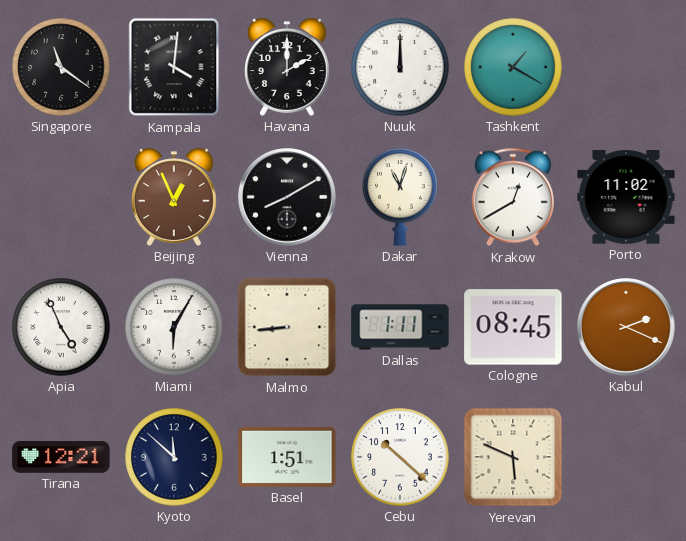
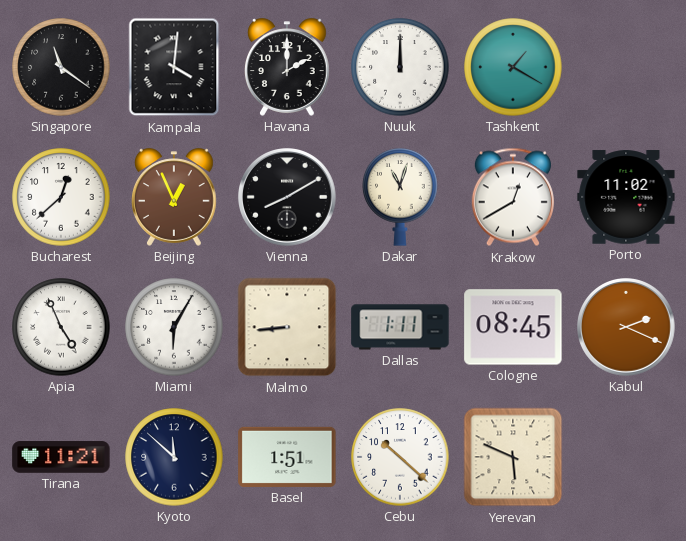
Bucharest: none -> 12:38 (61, 197)
Tirana: 12:21 -> 11:21 (61, 457)
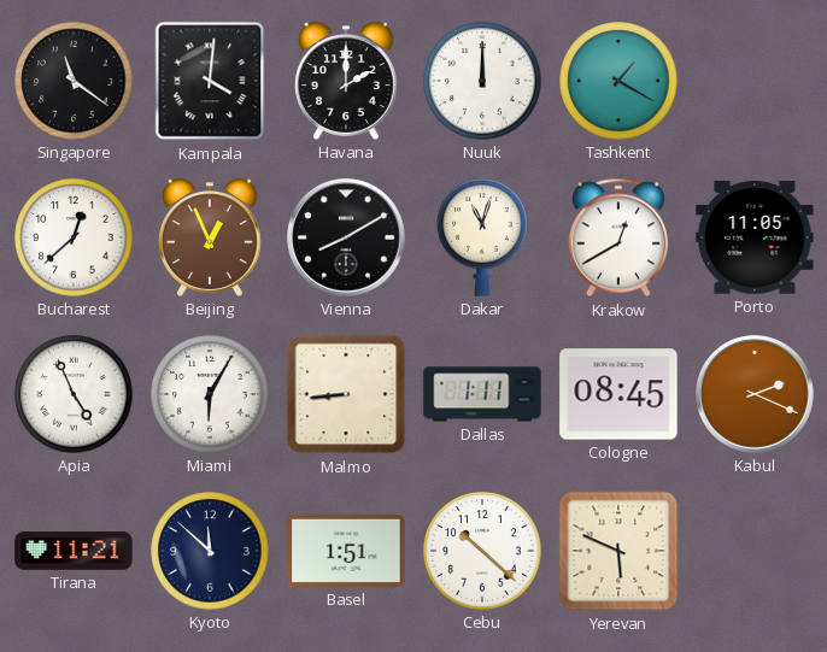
Porto: 11:02 -> 11:05 (755, 237)
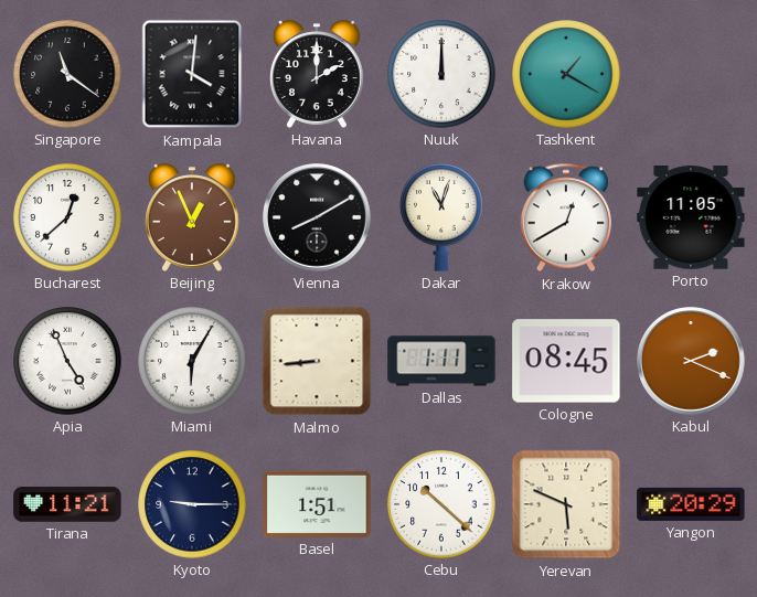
Kyoto: 11:52 -> 9:15 (192, 504)
Yangon: none -> 20:29 (691, 504)
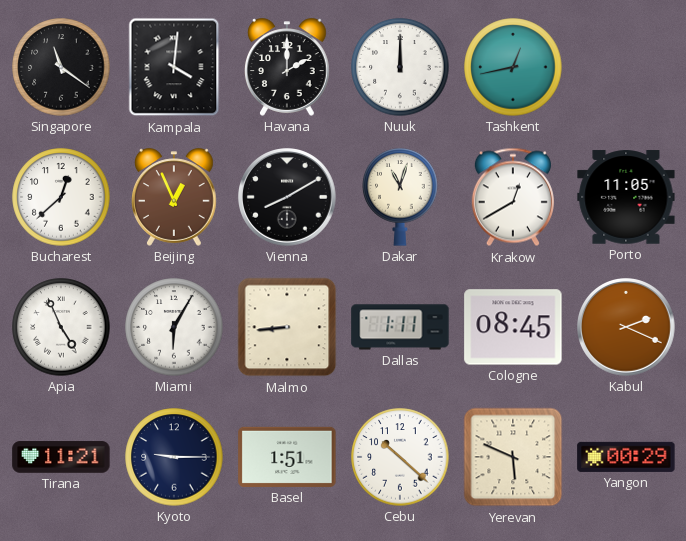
Tashkent: 1:20 -> 12:43 (513, 67)
Yangon: 20:29 -> 00:29 (626, 457)
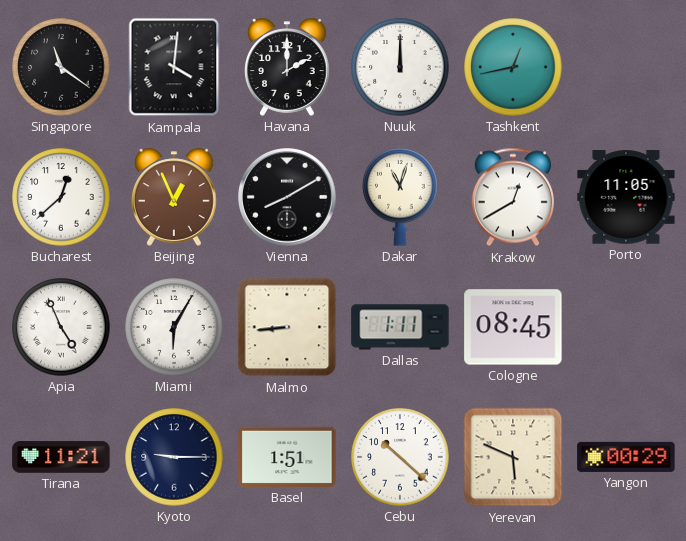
Kabul: 2:19 -> none (626, 327)
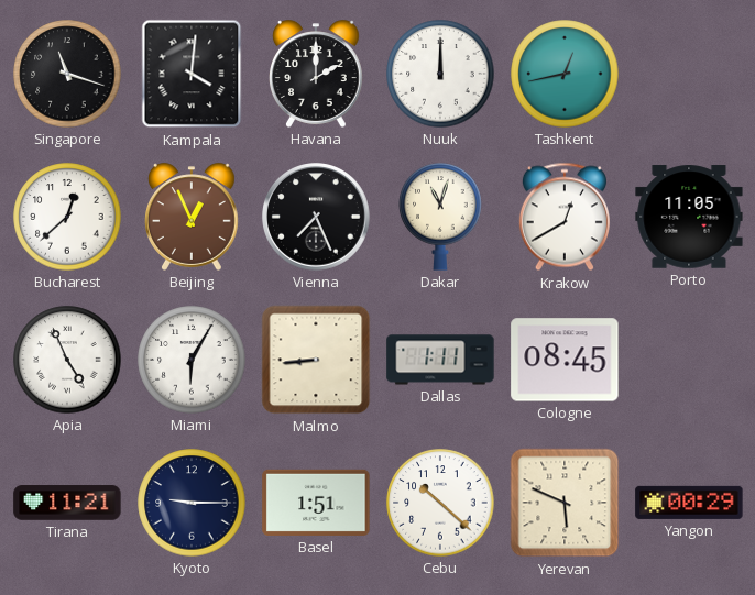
Singapore: 11:21 -> 11:18 (67, 74)
Vienna: 8:10 -> 7:26 (316, 217)
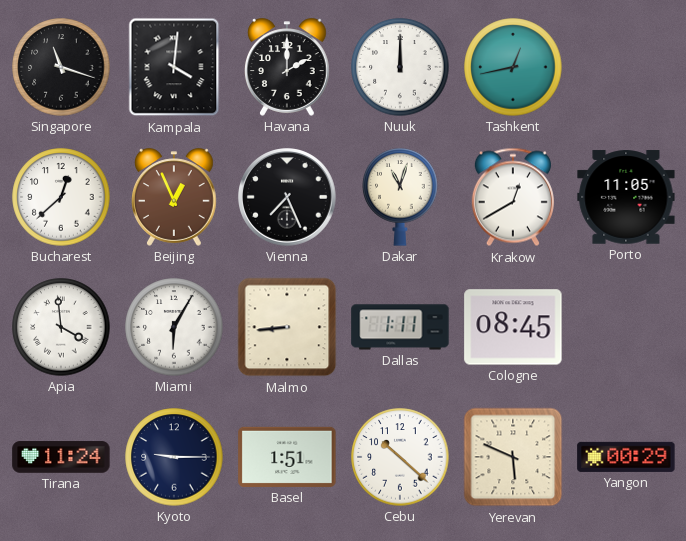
Apia: 4:56 -> 3:59 (61, 327)
Tirana: 11:21 -> 11:24 (61, 457)
